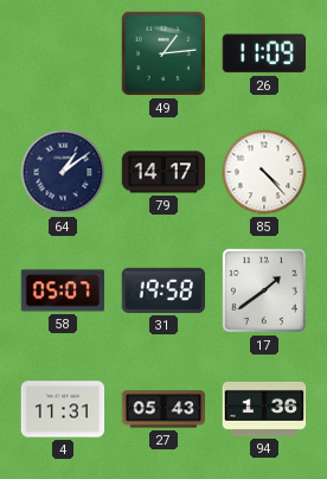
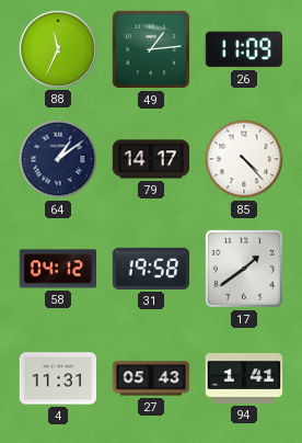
88: none -> 11:34 (57, 48)
58: 05:07 -> 04:12 (57, 269)
94: 1:36 -> 1:41 (244, 378)
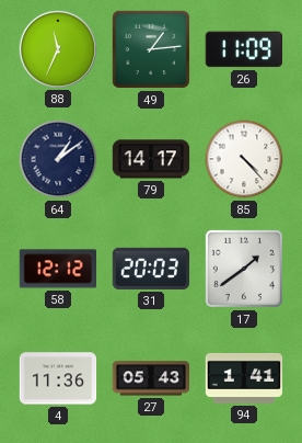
58: 04:12 -> 12:12 (57, 269)
31: 19:58 -> 20:03 (150, 269)
4: 11:31 -> 11:36 (58, 378)
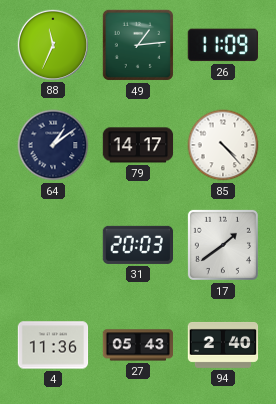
58: 12:12 -> none (57, 269)
94: 1:41 -> 2:40 (223, 345)
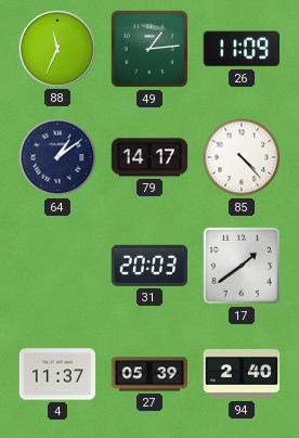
4: 11:36 -> 11:37 (57, 374)
27: 05:43 -> 05:39 (149, 374)
